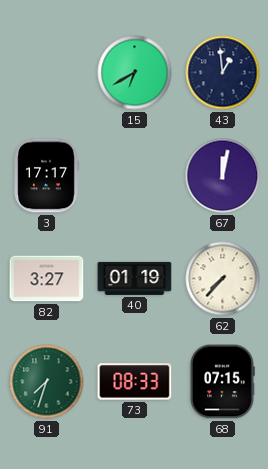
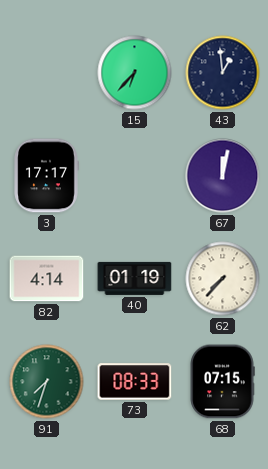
15: 6:40 -> 6:37 (135, 73)
82: 3:27 -> 4:14 (47, 279)
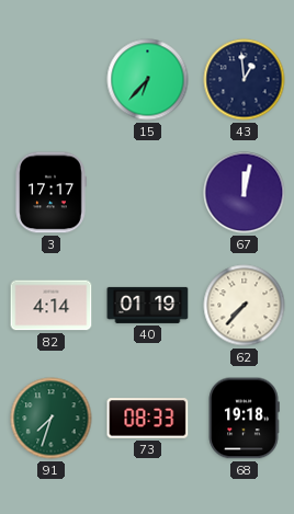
68: 07:15 -> 19:18 (244, 419)
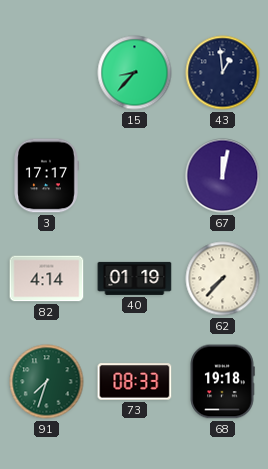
15: 6:37 -> 8:37 (135, 73)
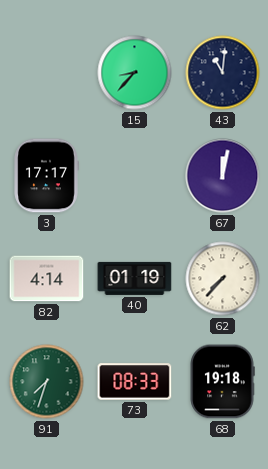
43: 12:59 -> 11:01 (223, 73)
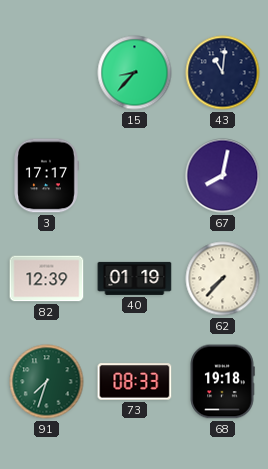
67: 12:02 -> 8:02 (223, 176)
82: 4:14 -> 12:39 (47, 279)
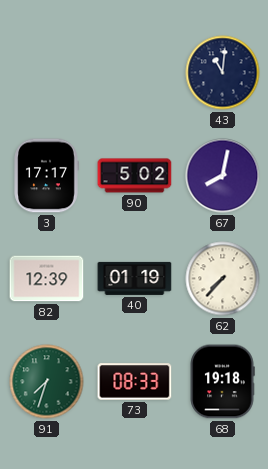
15: 8:37 -> none (135, 73)
90: none -> 5:02 (135, 176)
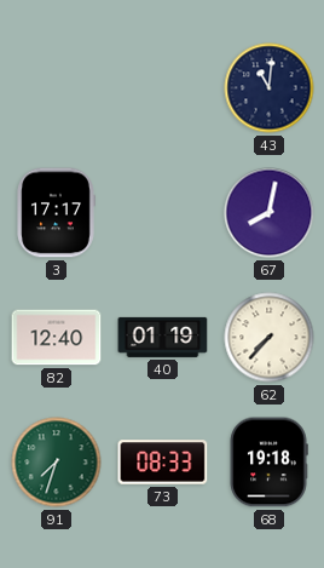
90: 5:02 -> none (135, 176)
82: 12:39 -> 12:40 (57, 338)
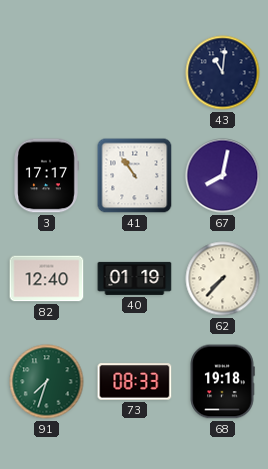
41: none -> 10:54 (135, 176)
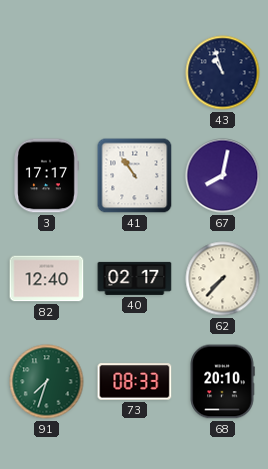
43: 11:01 -> 10:57 (223, 73)
40: 01:19 -> 02:17 (135, 278)
68: 19:18 -> 20:10 (222, 382)
